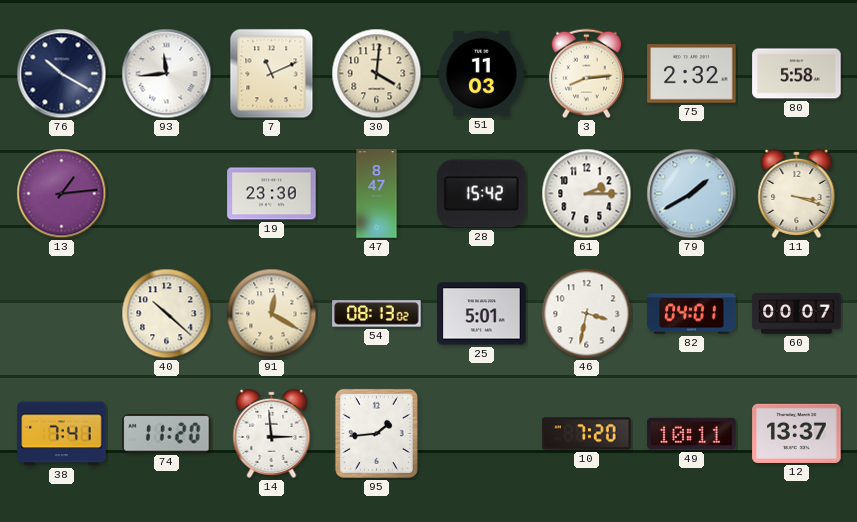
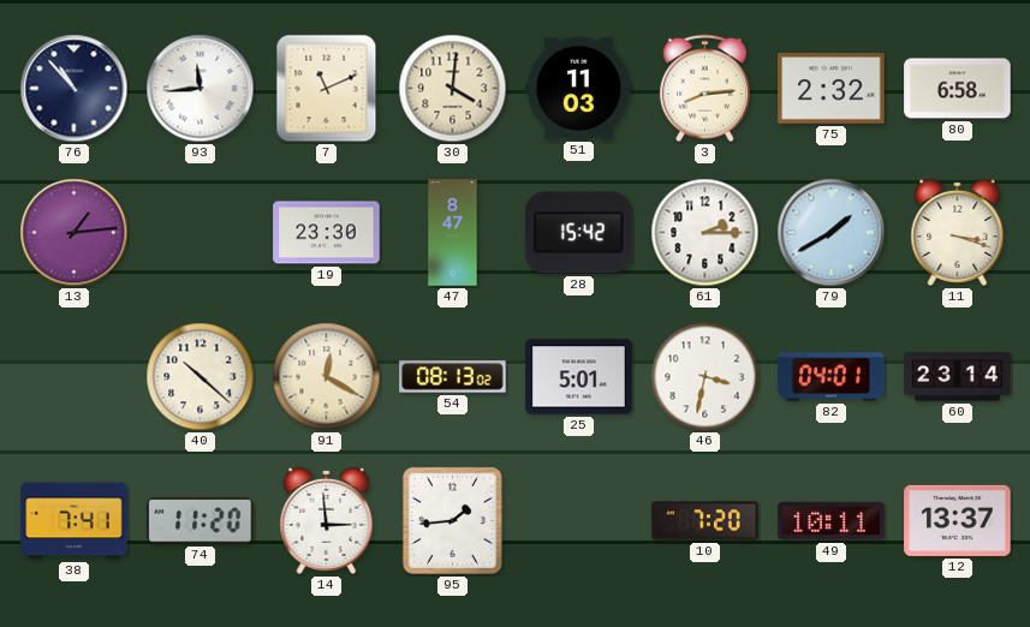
76: 10:20 -> 10:53 (75, 89)
80: 5:58 -> 6:58 (958, 89)
60: 00:07 -> 23:14 (958, 377)
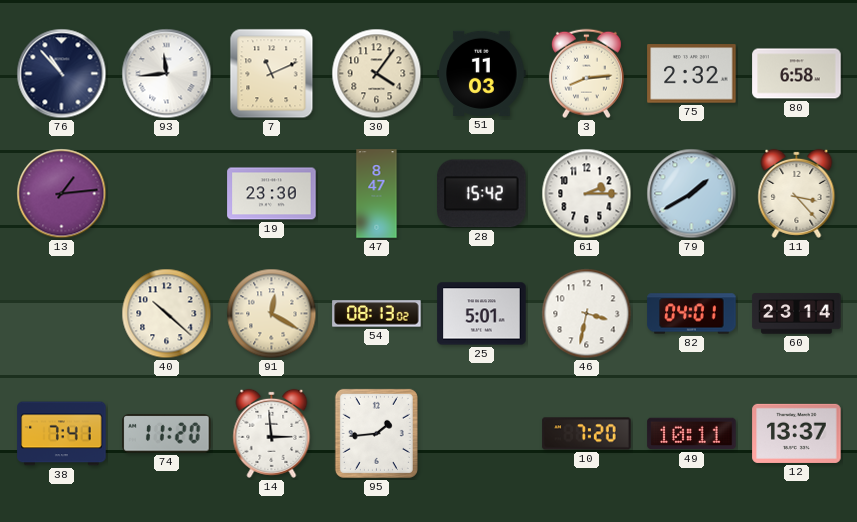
30: 4:01 -> 4:06 (377, 74)
11: 3:18 -> 3:23 (797, 193)
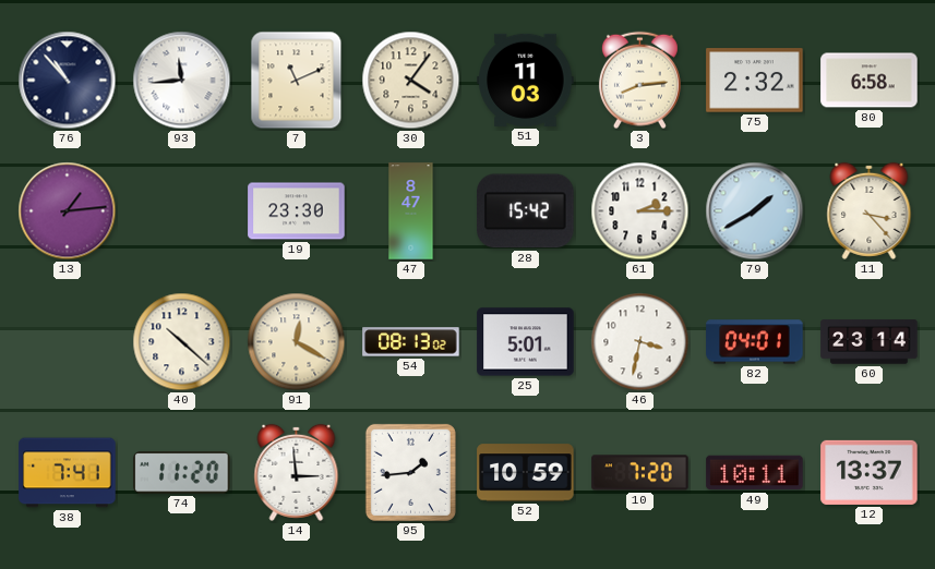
52: none -> 10:59 (526, 473)
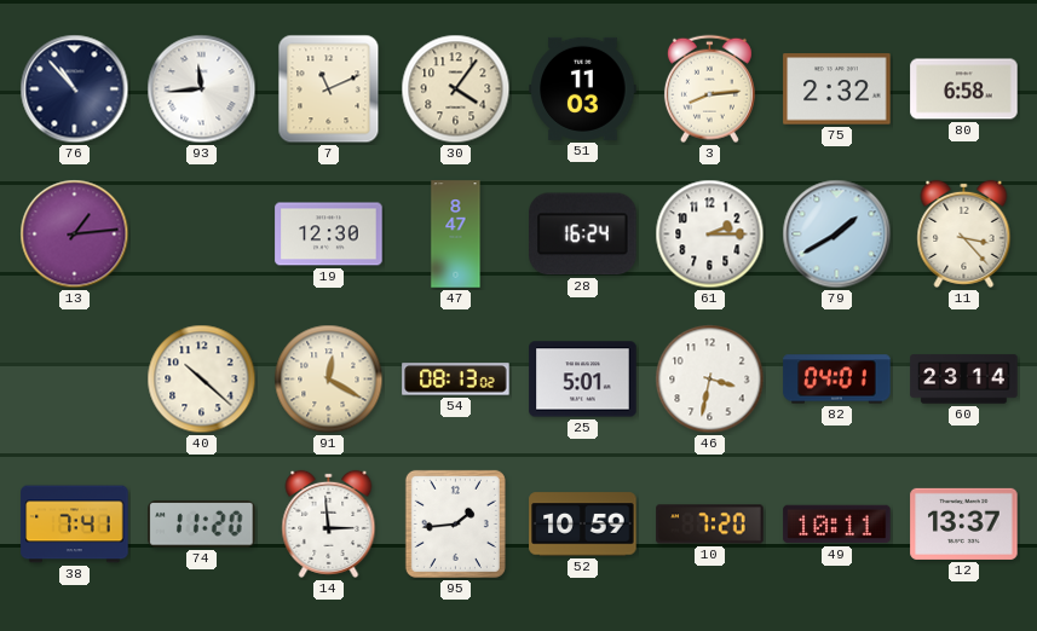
19: 23:30 -> 12:30 (329, 235)
28: 15:42 -> 16:24 (583, 235)
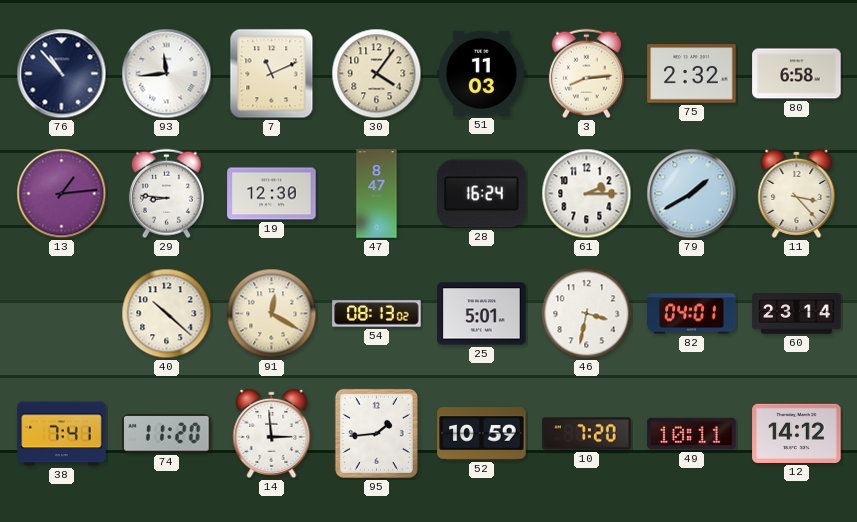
29: none -> 8:46 (166, 194)
12: 13:37 -> 14:12 (797, 433)
